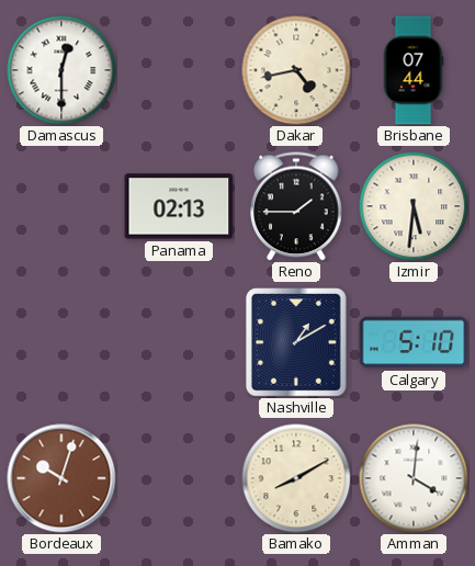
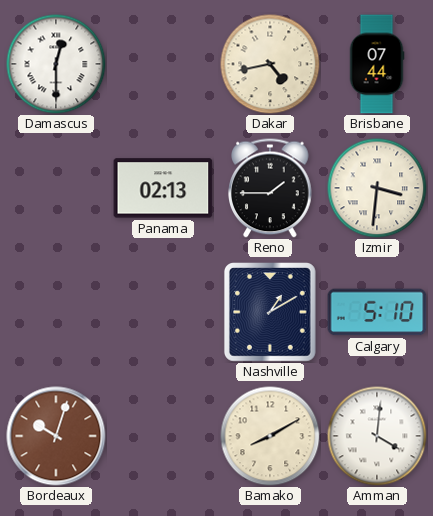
Izmir: 5:31 -> 3:31 (377, 188)
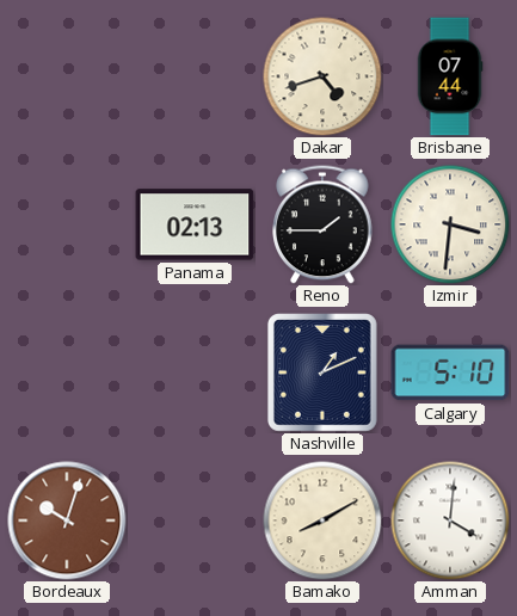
Damascus: 12:30 -> none (56, 64)
Dakar: 4:43 -> 4:42 (322, 76)
Nashville: 1:10 -> 1:11 (322, 374)
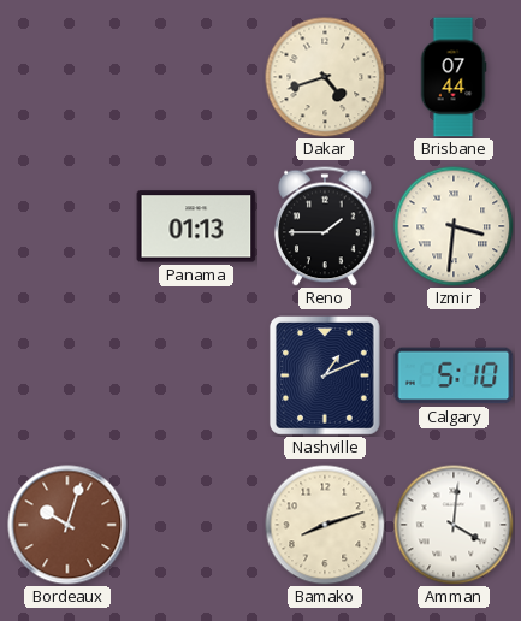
Panama: 02:13 -> 01:13 (196, 226)
Bamako: 8:10 -> 8:12 (325, 525)
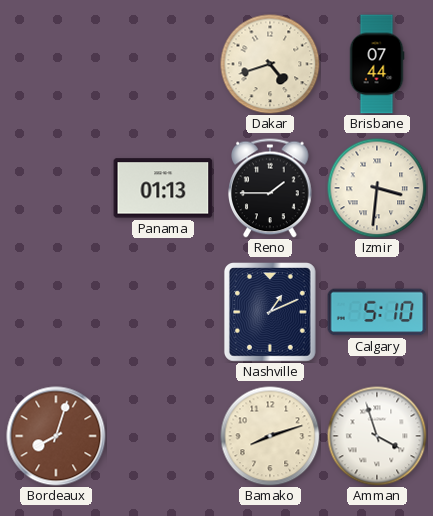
Bordeaux: 10:03 -> 8:03 (56, 436)
Amman: 4:01 -> 3:57 (377, 436)
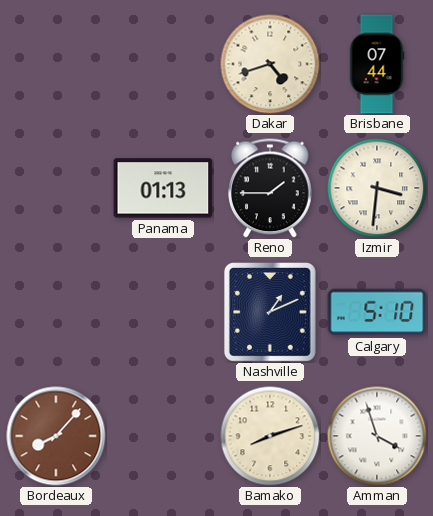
Bordeaux: 8:03 -> 8:07 (56, 436)
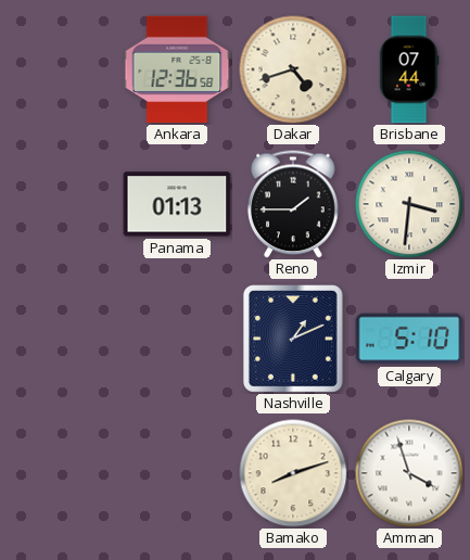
Ankara: none -> 12:36 (177, 69)
Bordeaux: 8:07 -> none (56, 436)
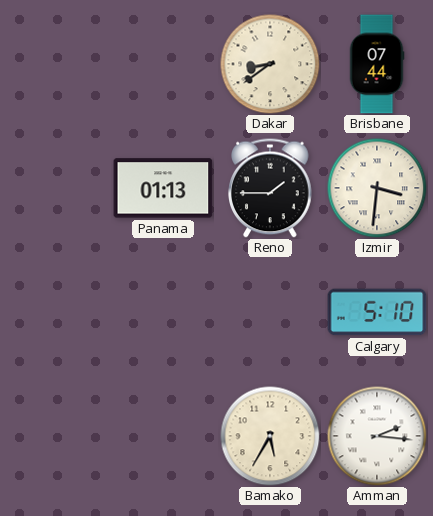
Ankara: 12:36 -> none (177, 69)
Dakar: 4:42 -> 8:39 (270, 64)
Nashville: 1:11 -> none (293, 340)
Bamako: 8:12 -> 5:35 (270, 436)
Amman: 3:57 -> 2:16 (377, 436)
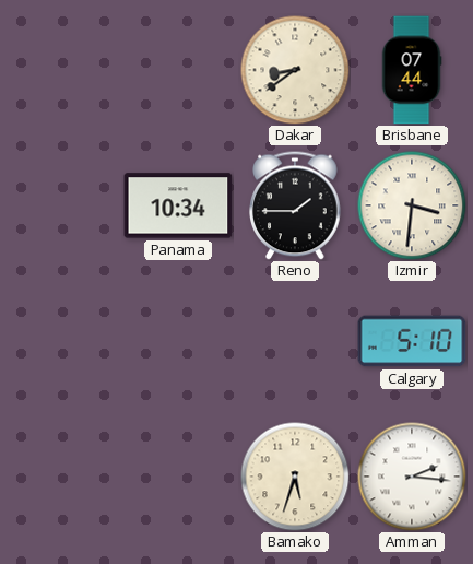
Panama: 01:13 -> 10:34 (178, 205)
Bamako: 5:35 -> 5:33 (295, 477)
